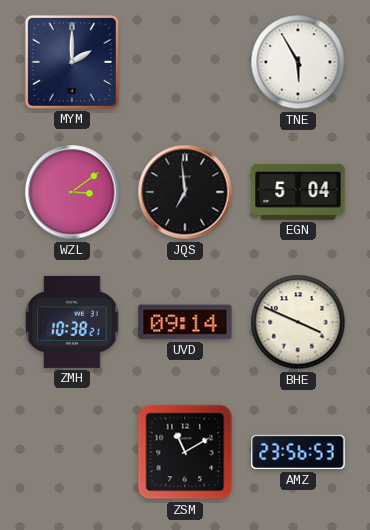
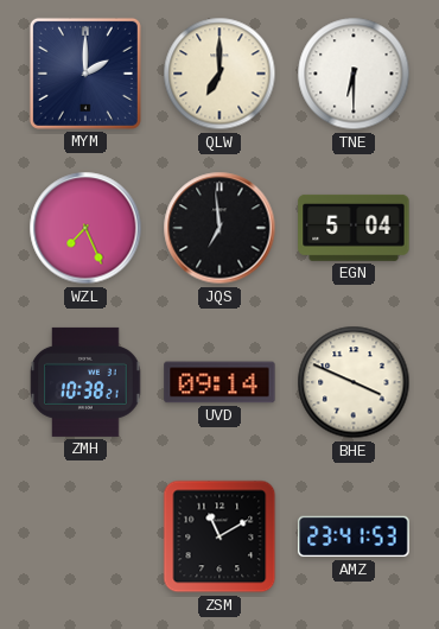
QLW: none -> 7:00 (220, 74)
TNE: 5:55 -> 6:30 (354, 74)
WZL: 3:09 -> 7:26 (85, 228)
AMZ: 23:56 -> 23:41 (354, 536)
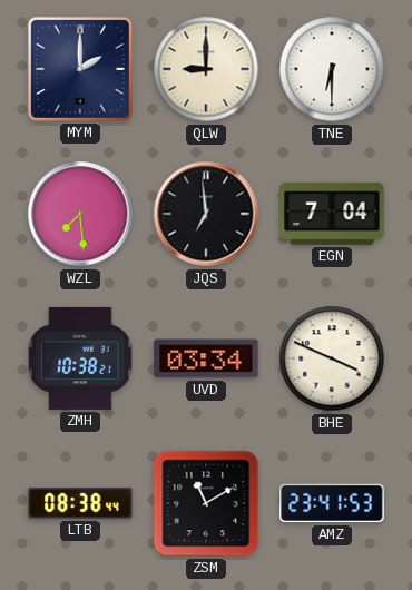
QLW: 7:00 -> 9:00 (206, 69)
WZL: 7:26 -> 7:29 (80, 214)
EGN: 5:04 -> 7:04 (332, 214)
UVD: 09:14 -> 03:34 (206, 358)
LTB: none -> 08:38 (80, 503)
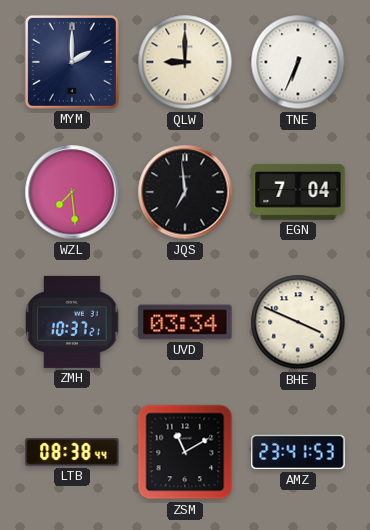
TNE: 6:30 -> 6:34 (298, 62)
ZMH: 10:38 -> 10:37 (72, 322)
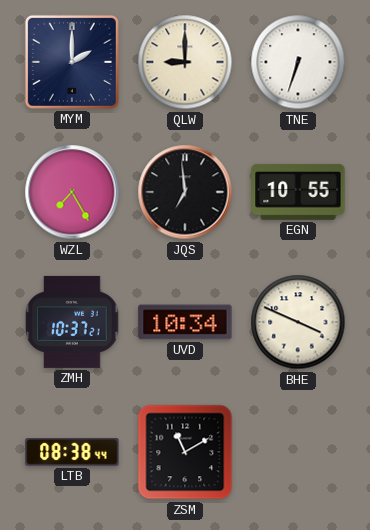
TNE: 6:34 -> 6:33 (298, 62)
WZL: 7:29 -> 7:25 (72, 192)
EGN: 7:04 -> 10:55 (298, 192)
UVD: 03:34 -> 10:34 (185, 322)
AMZ: 23:41 -> none (298, 452)
